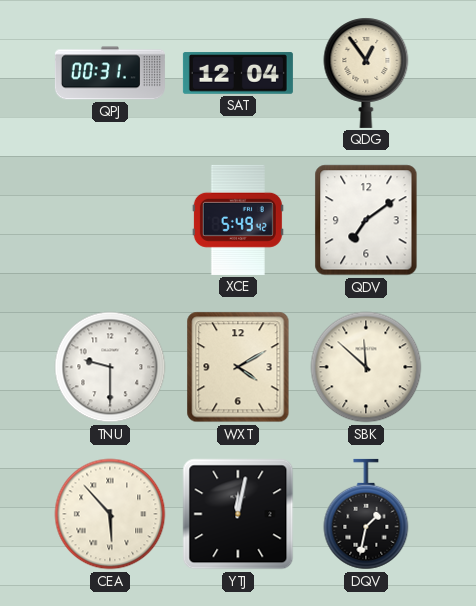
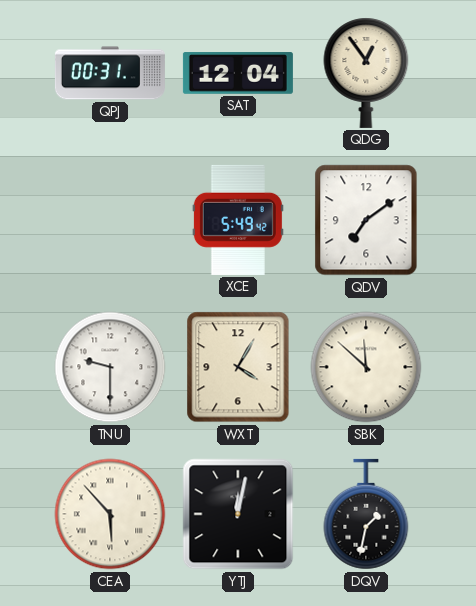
WXT: 4:10 -> 4:05 (238, 367)
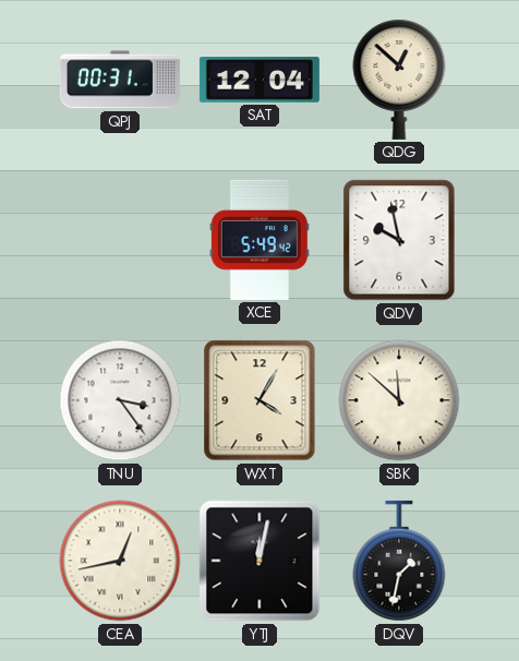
QDG: 12:54 -> 12:52 (399, 80)
QDV: 7:09 -> 9:58 (399, 240)
TNU: 9:30 -> 3:24 (120, 400)
CEA: 5:53 -> 12:43 (120, 561)
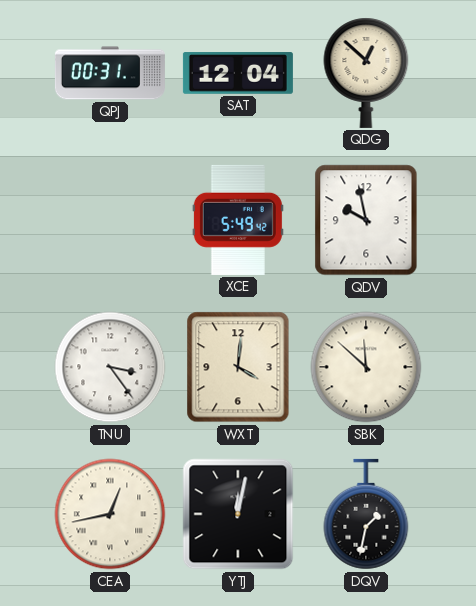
WXT: 4:05 -> 4:01 (238, 367)
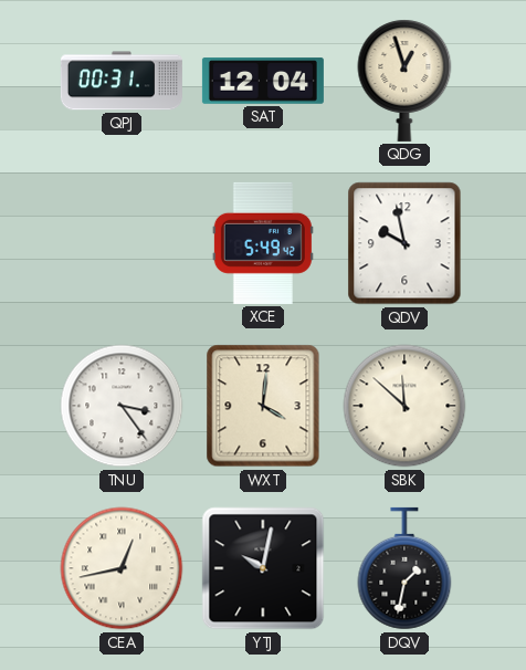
QDG: 12:52 -> 12:57 (404, 81)
YTJ: 12:02 -> 10:02 (263, 568)
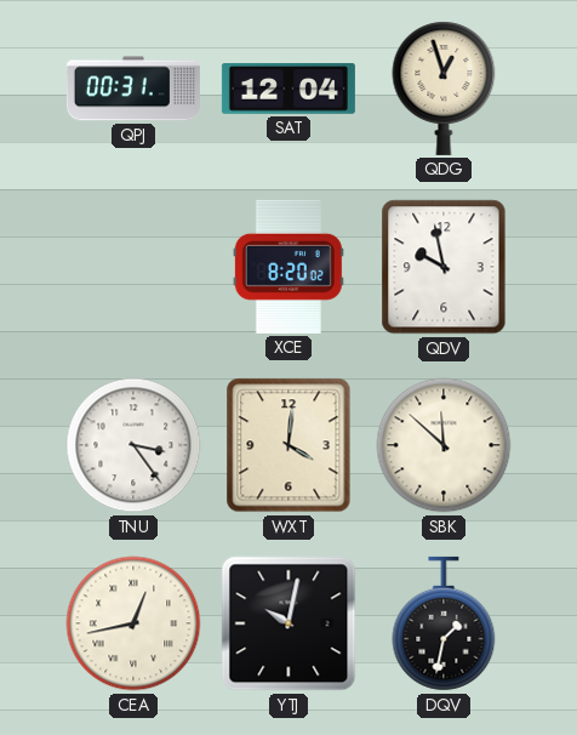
XCE: 5:49 -> 8:20 (288, 267)
